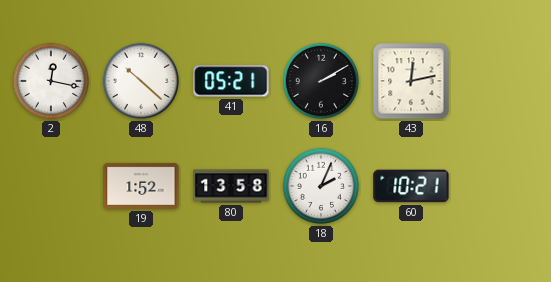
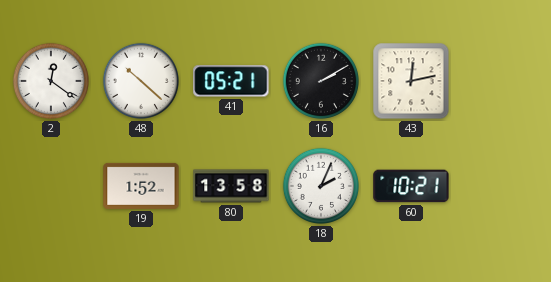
2: 12:17 -> 12:21 (51, 81)
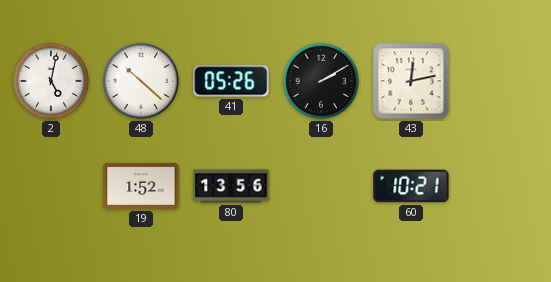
2: 12:21 -> 5:02 (51, 81)
41: 05:21 -> 05:26 (231, 81)
80: 13:58 -> 13:56 (231, 186)
18: 2:04 -> none (321, 186)
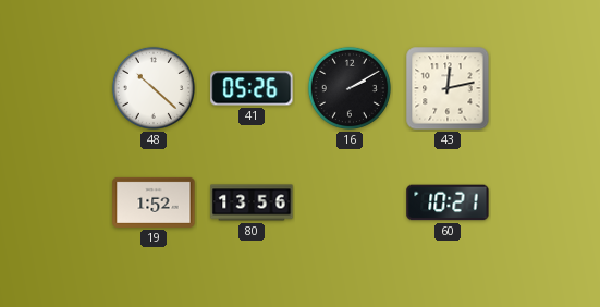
2: 5:02 -> none (51, 81)
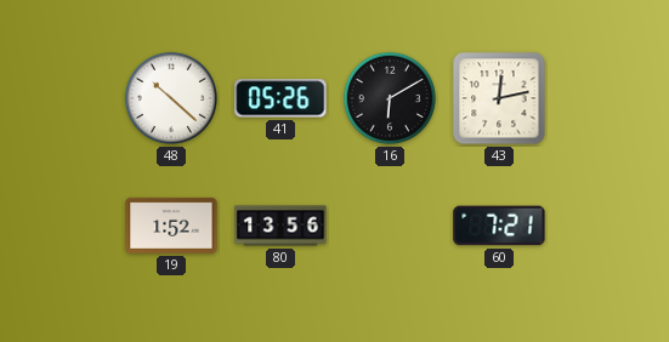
16: 2:10 -> 6:10 (390, 98)
60: 10:21 -> 7:21 (499, 226)
